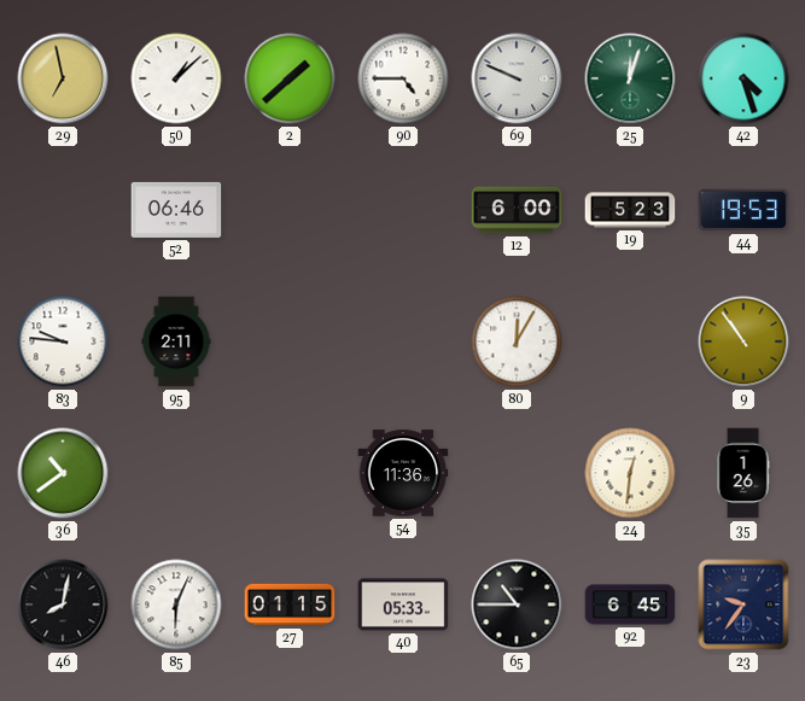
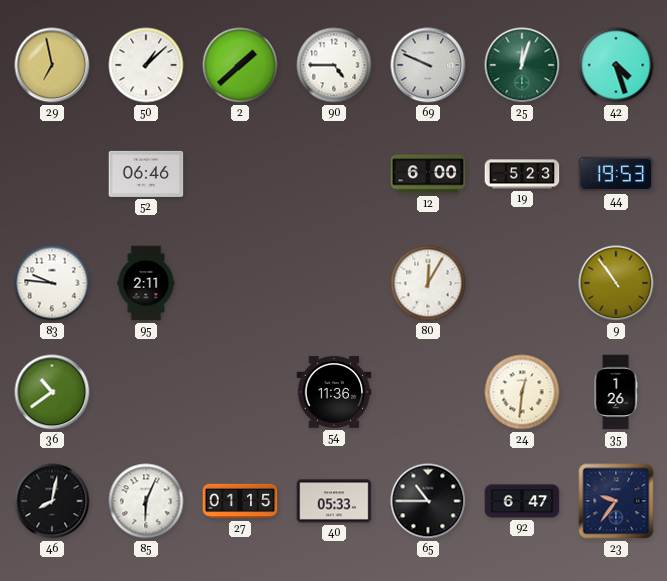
92: 6:45 -> 6:47 (522, 501)
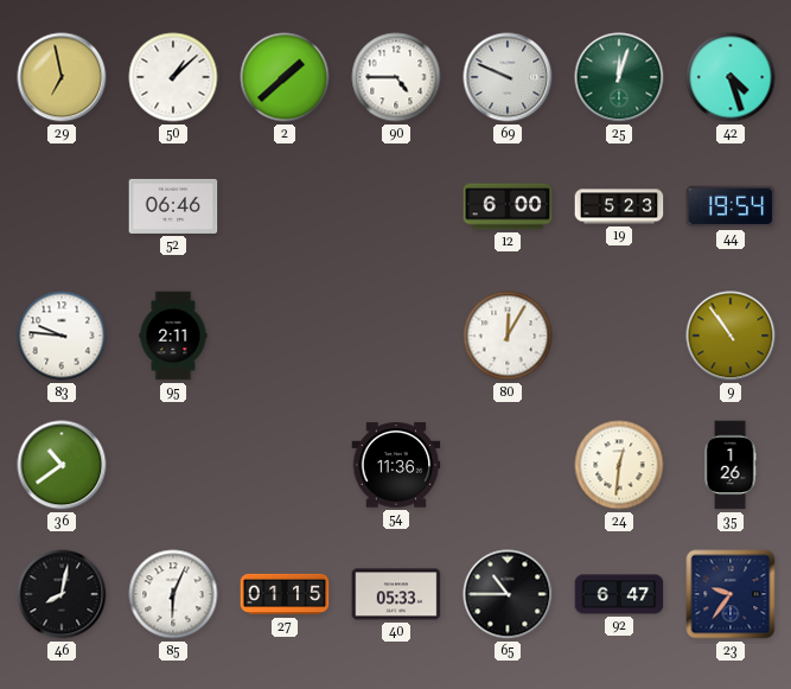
44: 19:53 -> 19:54 (731, 206)
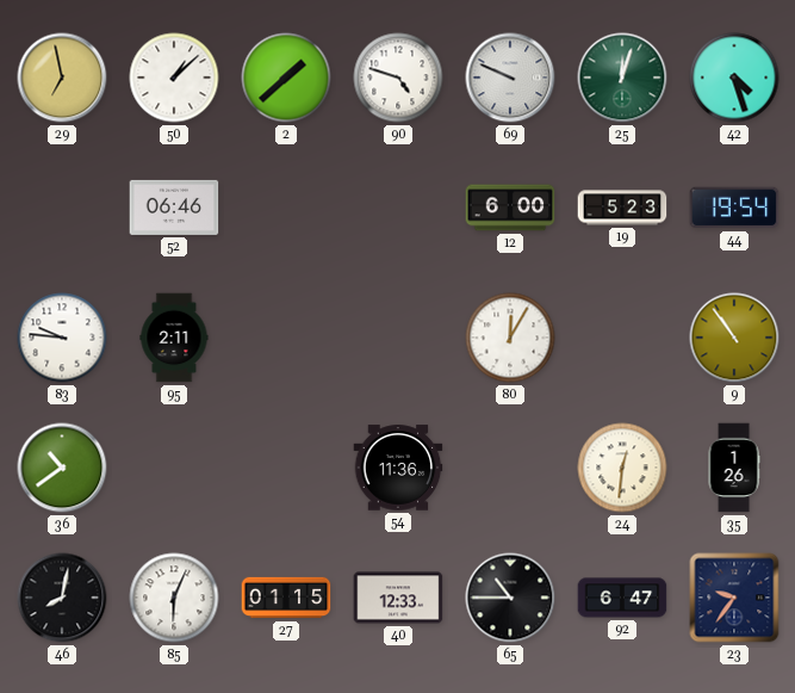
90: 4:45 -> 4:48 (398, 78)
40: 05:33 -> 12:33 (398, 598)
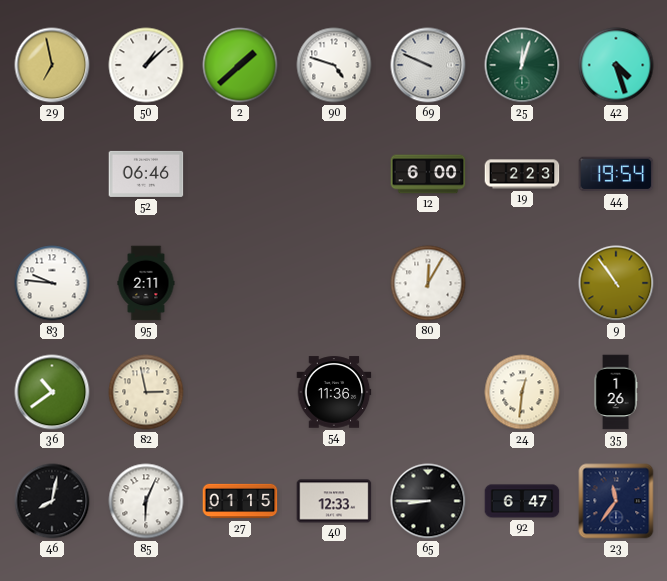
19: 5:23 -> 2:23 (522, 174)
82: none -> 2:58 (146, 392)
65: 10:45 -> 8:45 (428, 501)
23: 9:36 -> 11:36 (616, 501)
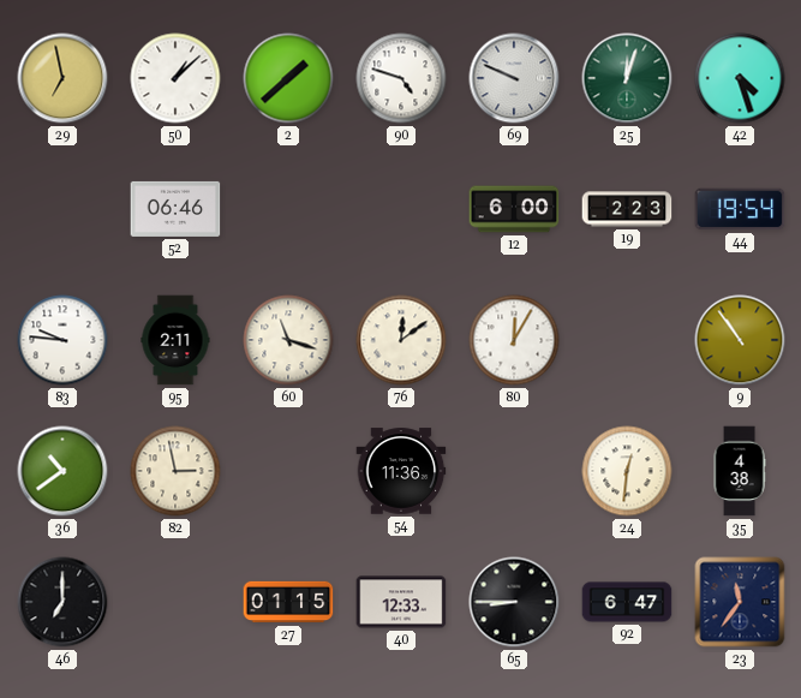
60: none -> 11:18 (288, 340)
76: none -> 12:09 (401, 340)
35: 1:26 -> 4:38 (740, 471)
46: 8:02 -> 7:00 (62, 602)
85: 6:04 -> none (146, 501)
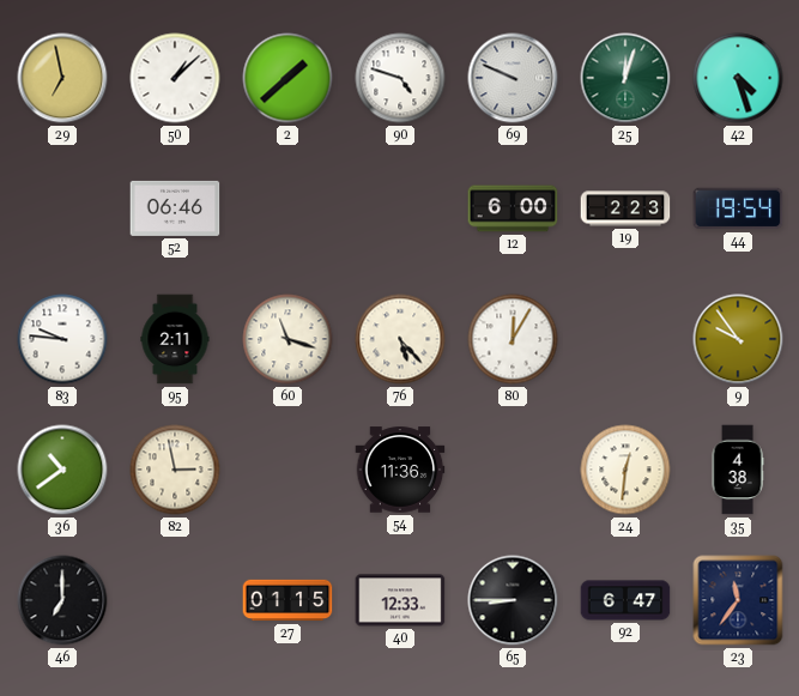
76: 12:09 -> 5:23 (400, 339)
9: 10:54 -> 9:54 (738, 339)
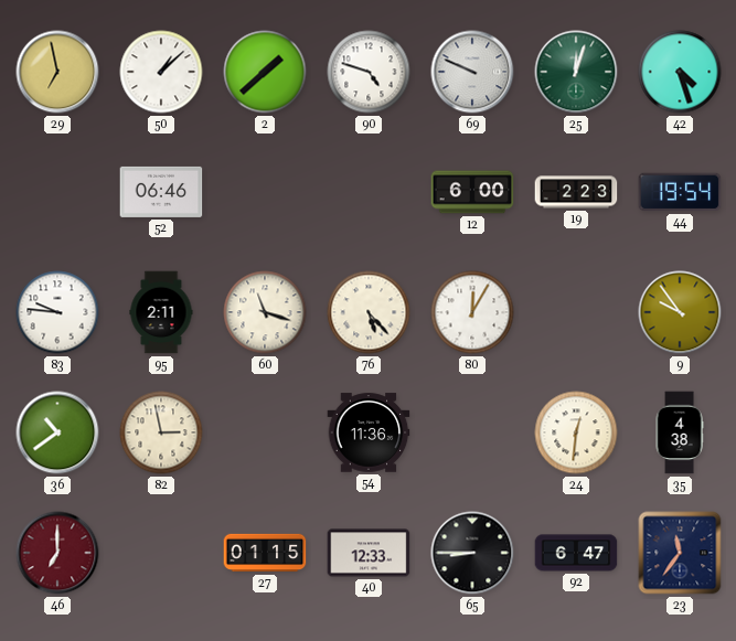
46 dial: black -> burgundy (57, 553)
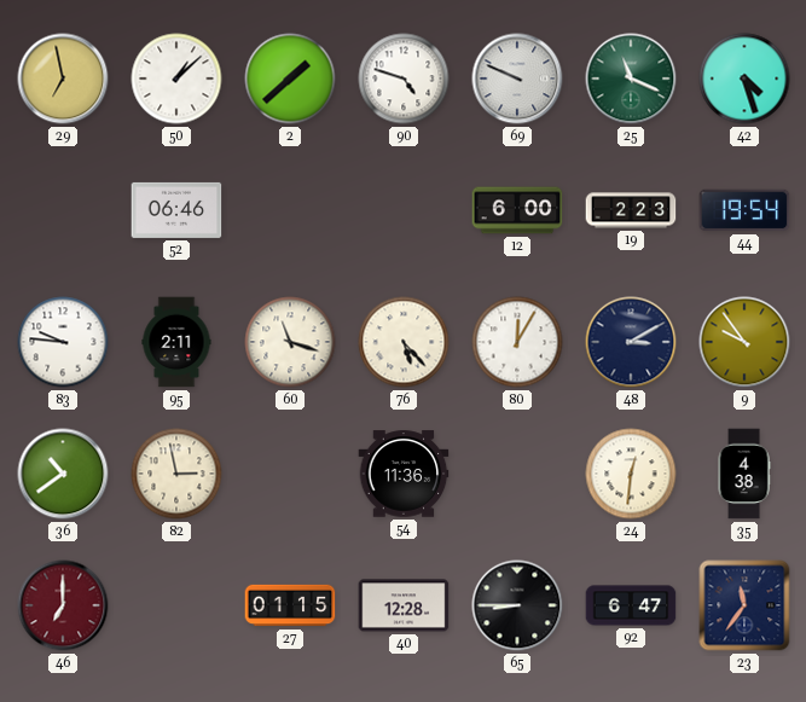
25: 12:03 -> 11:19 (631, 79)
48: none -> 3:10 (631, 342)
40: 12:33 -> 12:28 (404, 605)
